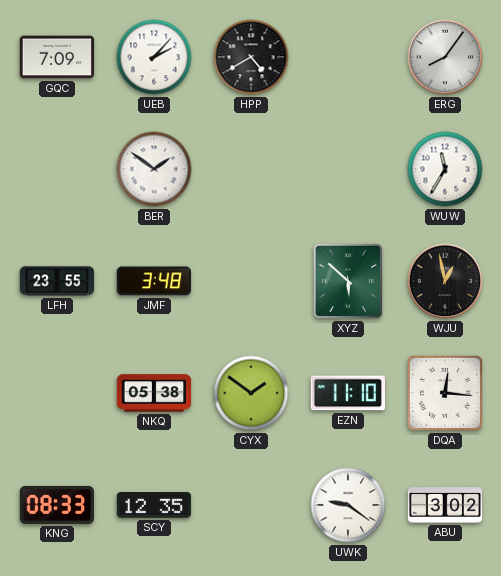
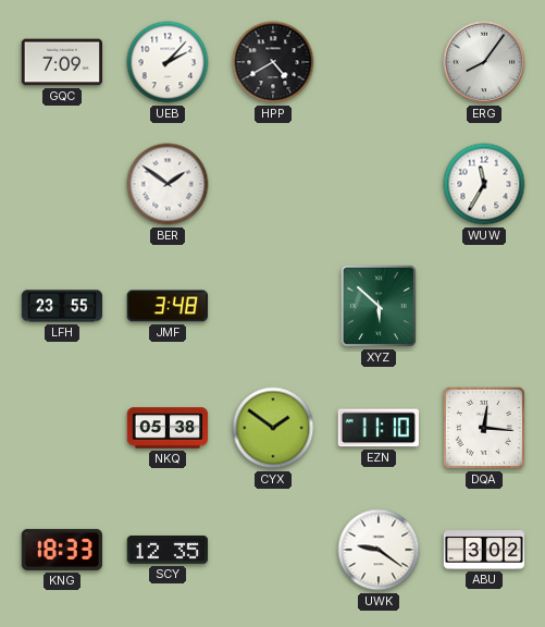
WJU: 12:58 -> none (445, 281)
KNG: 08:33 -> 18:33 (61, 550)
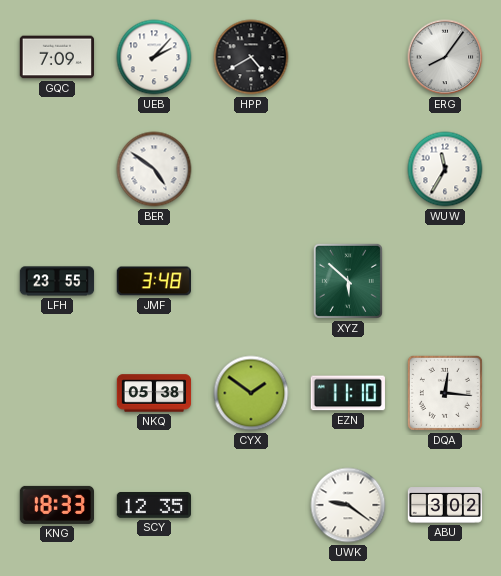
BER: 1:51 -> 4:51 (154, 169)
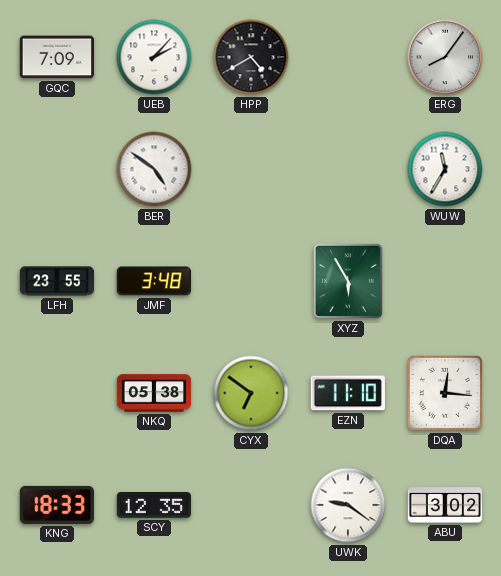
XYZ: 5:52 -> 5:55 (348, 281)
CYX: 1:51 -> 6:51 (251, 393)
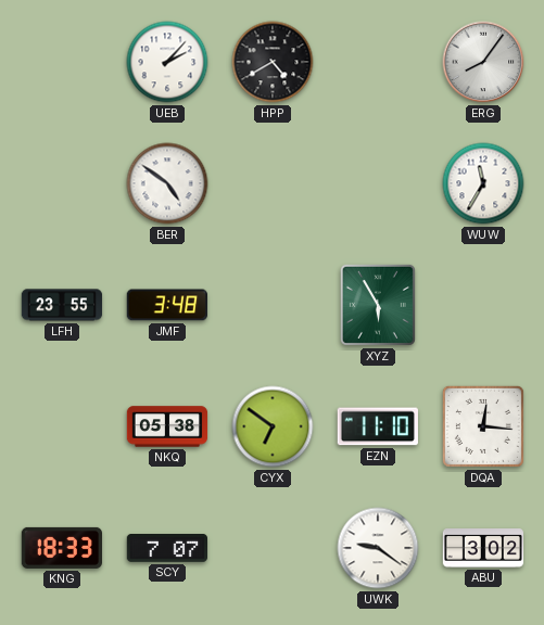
GQC: 7:09 -> none (56, 57)
SCY: 12:35 -> 7:07 (166, 549)
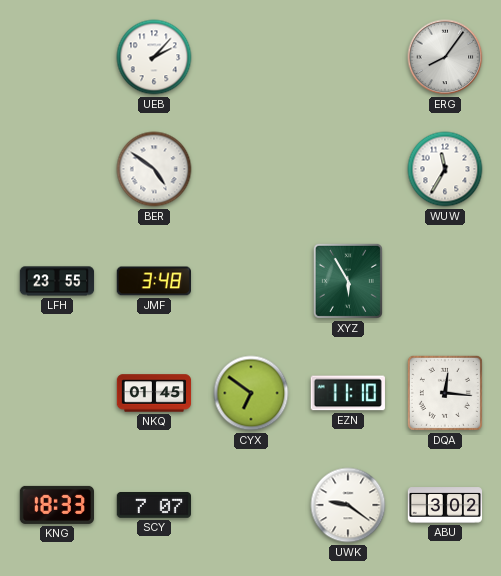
HPP: 4:40 -> none (273, 62)
NKQ: 05:38 -> 01:45 (154, 393)
